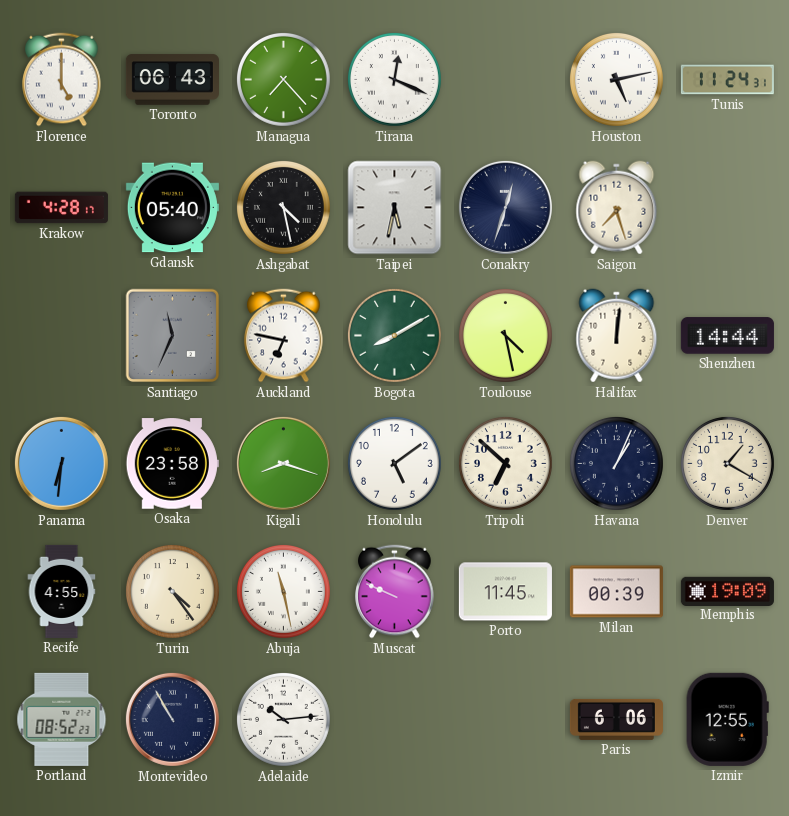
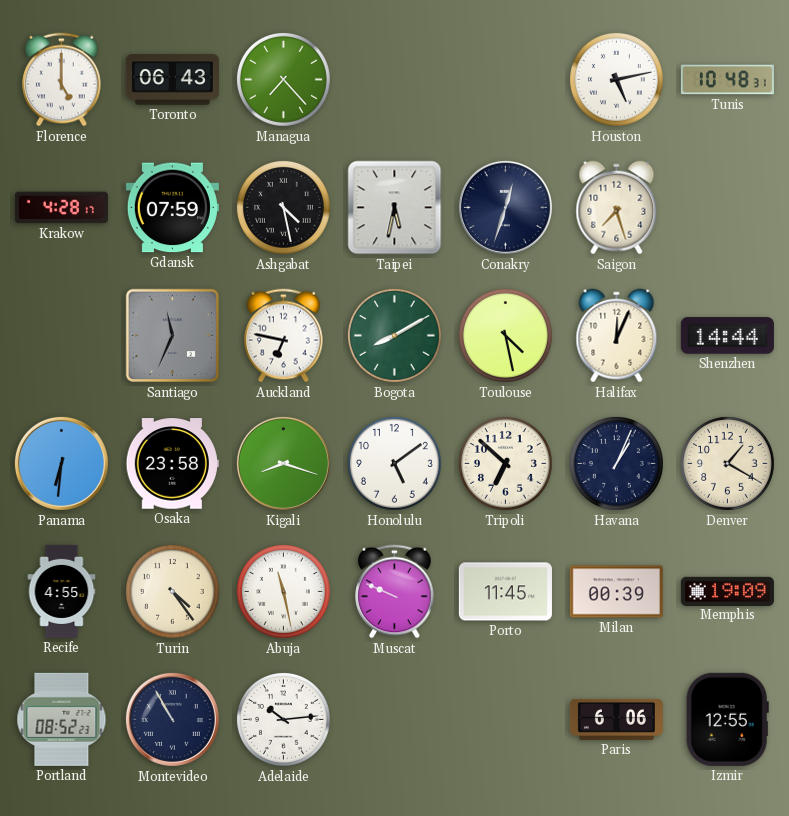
Tirana: 12:19 -> none (394, 79)
Tunis: 11:24 -> 10:48 (727, 80)
Gdansk: 05:40 -> 07:59 (172, 208)
Halifax: 12:01 -> 12:04 (617, 336)
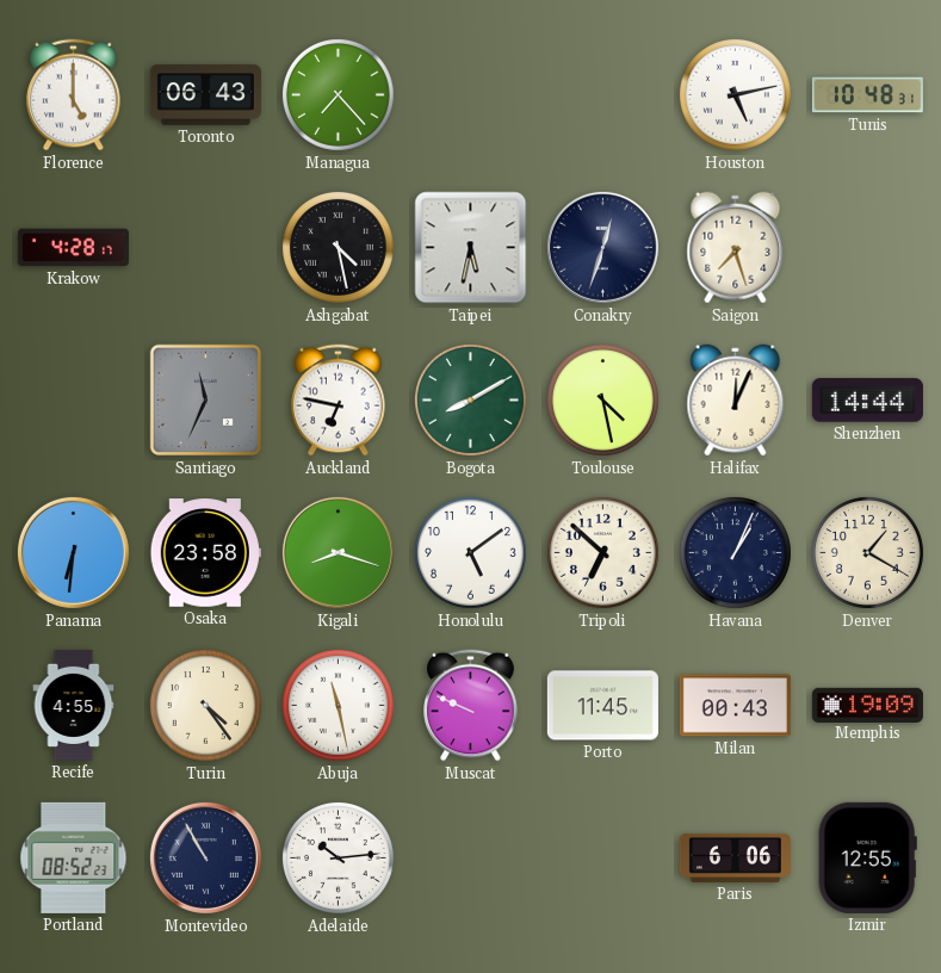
Gdansk: 07:59 -> none (172, 208)
Milan: 00:39 -> 00:43 (735, 706)
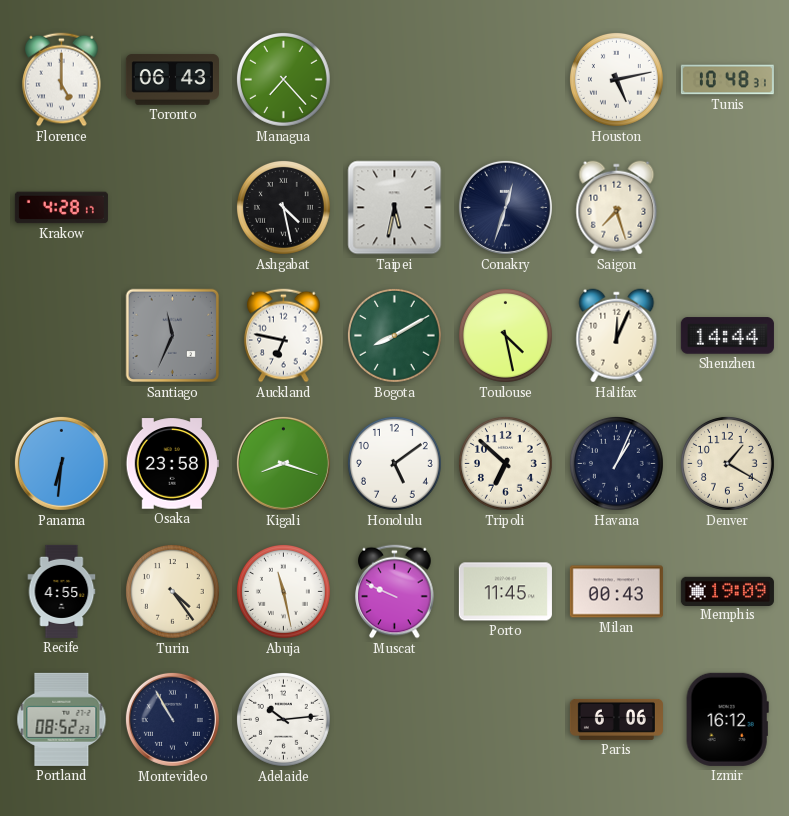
Izmir: 12:55 -> 16:12 (727, 719)
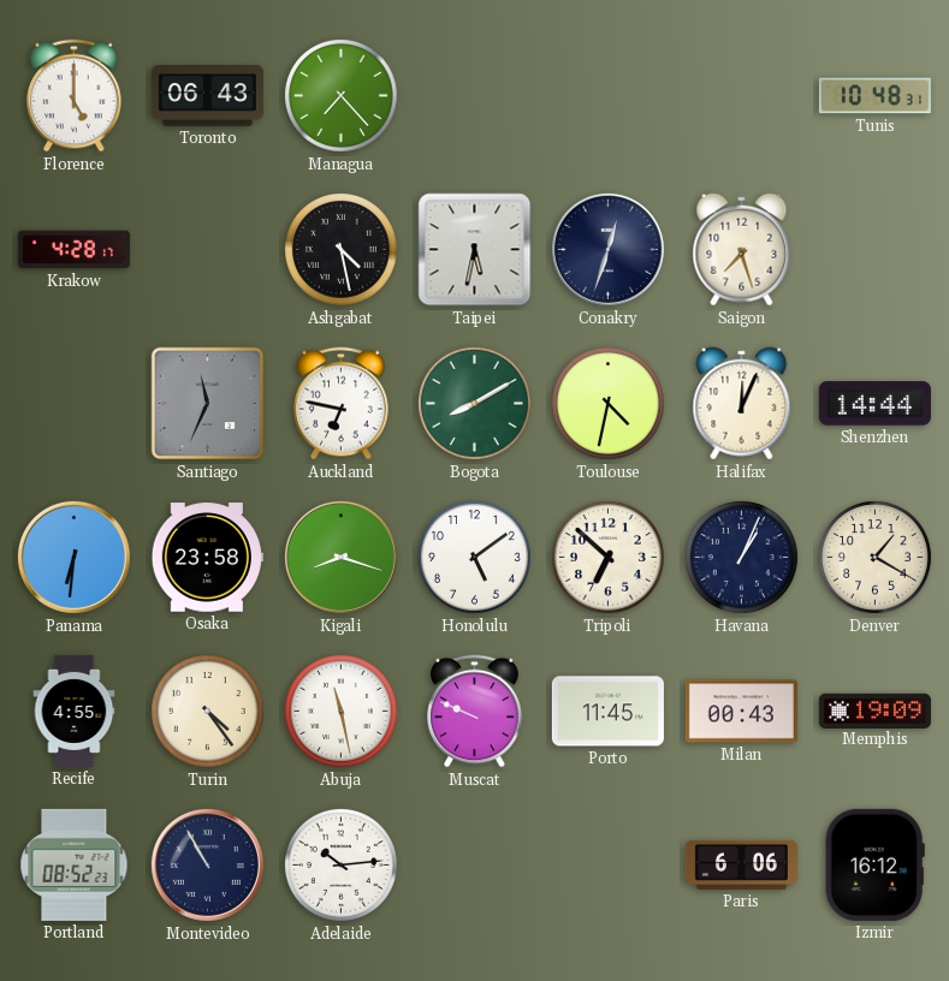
Houston: 5:13 -> none (616, 79)
Toulouse: 4:28 -> 4:32 (607, 403)
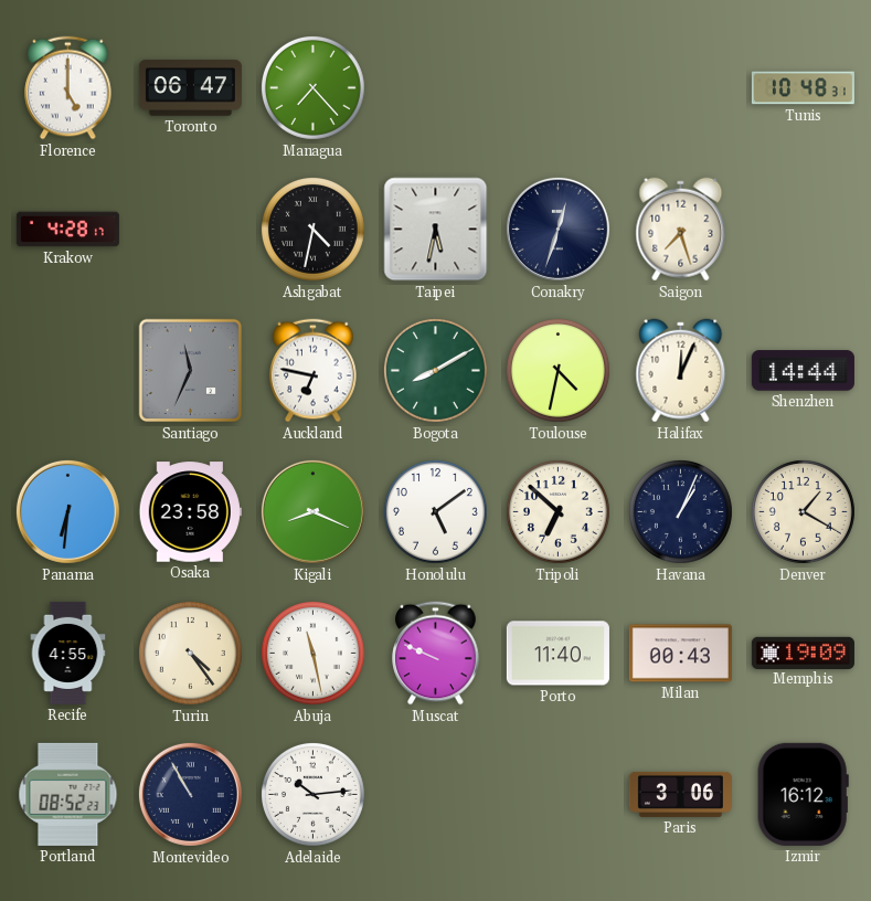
Toronto: 06:43 -> 06:47 (190, 88)
Ashgabat: 4:28 -> 4:32 (312, 229)
Kigali: 8:18 -> 8:19 (312, 511)
Porto: 11:45 -> 11:40 (557, 654)
Paris: 6:06 -> 3:06 (680, 794)
